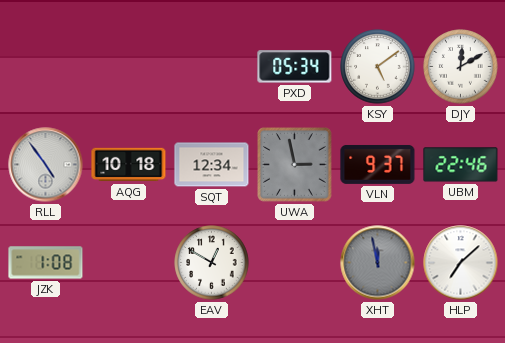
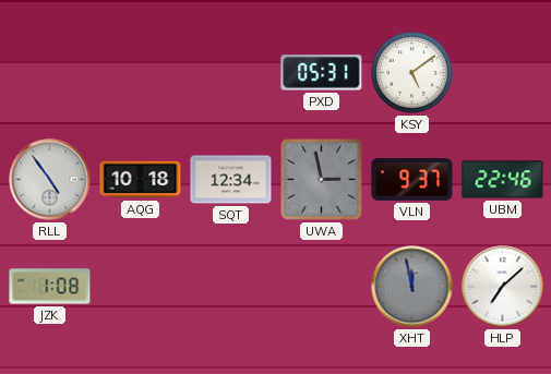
PXD: 05:34 -> 05:31 (322, 73)
DJY: 12:10 -> none (461, 67)
EAV: 12:50 -> none (212, 263)
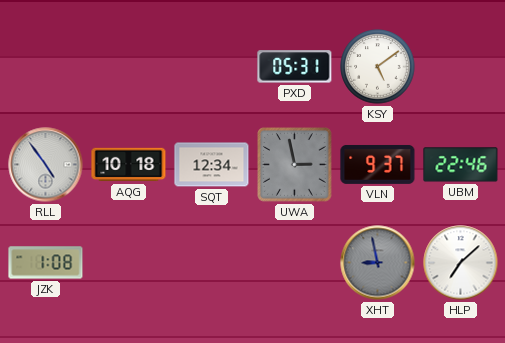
XHT: 11:58 -> 8:58 (378, 263)
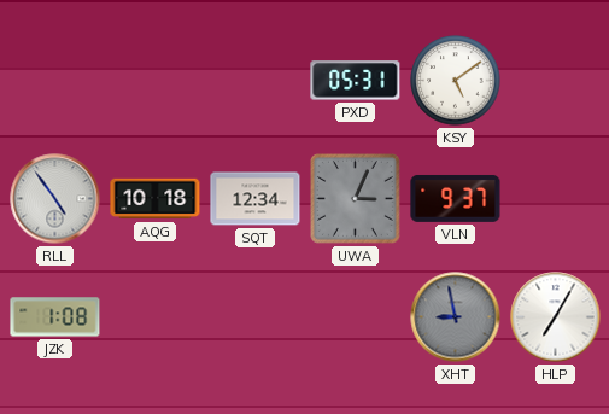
UWA: 2:58 -> 3:04 (356, 199)
UBM: 22:46 -> none (461, 165)
HLP: 7:08 -> 7:05 (556, 317)
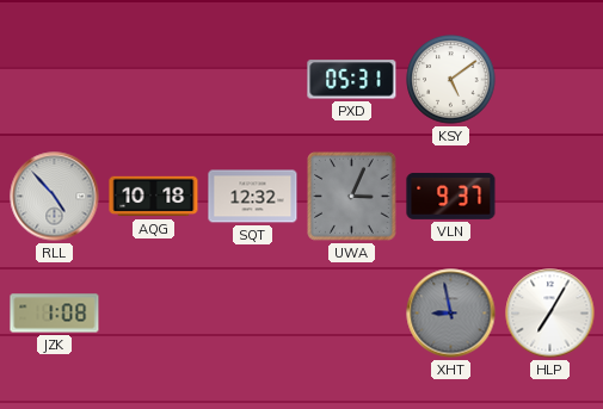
RLL: 4:54 -> 4:53 (55, 197)
SQT: 12:34 -> 12:32 (253, 197)
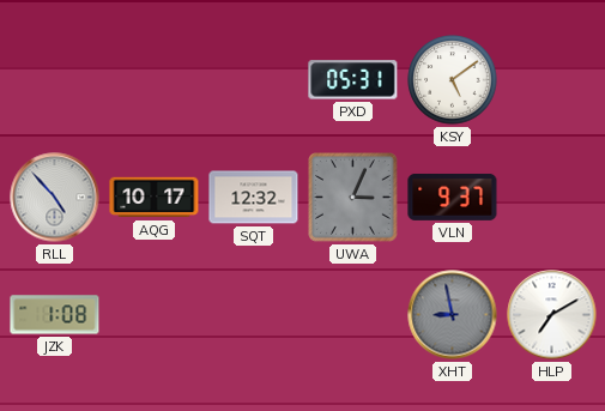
AQG: 10:18 -> 10:17 (155, 198)
HLP: 7:05 -> 7:10 (552, 315)
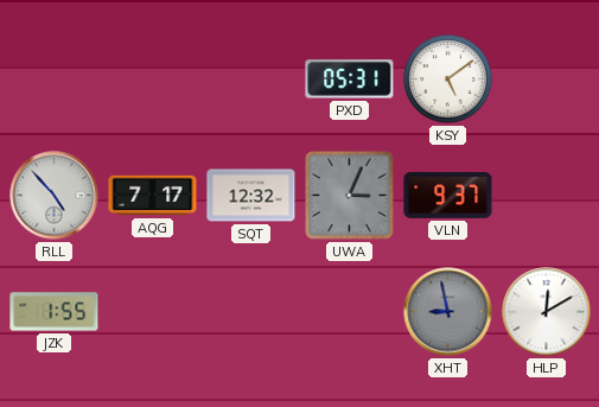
AQG: 10:17 -> 7:17 (153, 196)
JZK: 1:08 -> 1:55 (55, 312)
HLP: 7:10 -> 12:10 (547, 312)
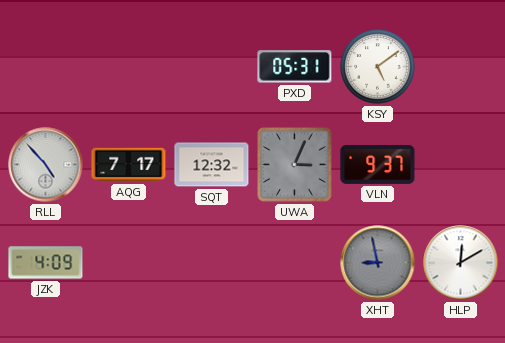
JZK: 1:55 -> 4:09 (46, 263)
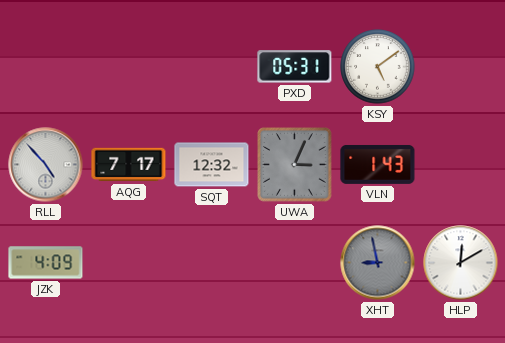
VLN: 9:37 -> 1:43 (378, 164)
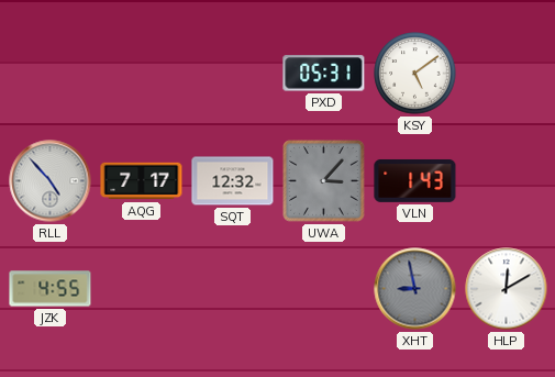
UWA: 3:04 -> 3:07 (324, 181)
JZK: 4:09 -> 4:55 (51, 289)
